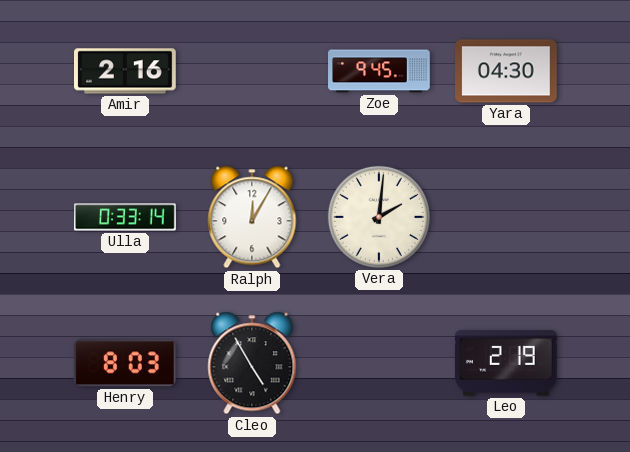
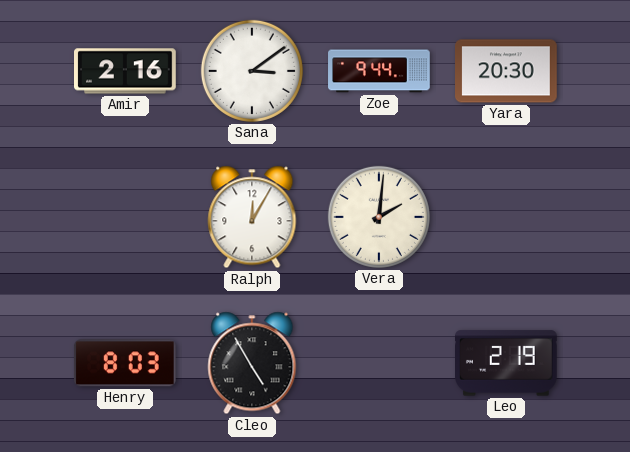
Sana: none -> 3:09 (252, 71)
Zoe: 9:45 -> 9:44 (379, 71)
Yara: 04:30 -> 20:30 (507, 71)
Ulla: 0:33 -> none (125, 217)
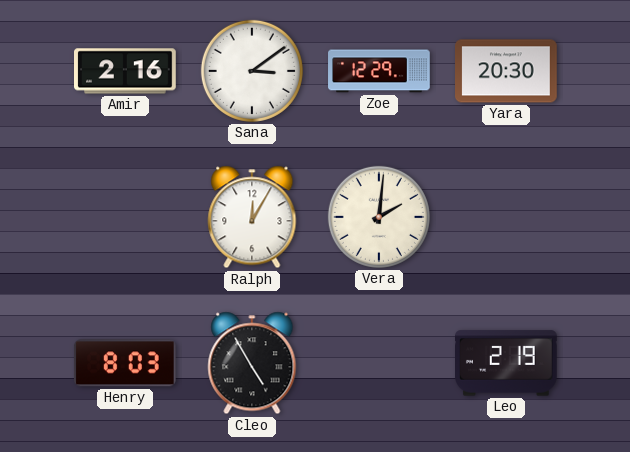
Zoe: 9:44 -> 12:29 (379, 71)
